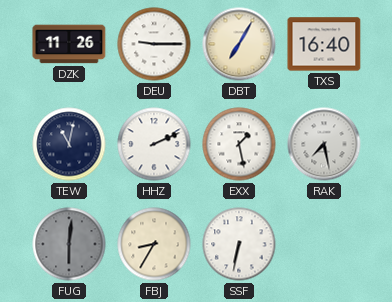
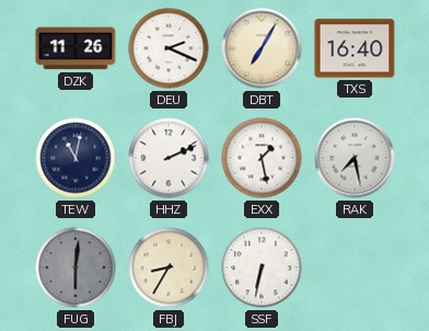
DEU: 9:15 -> 2:19 (169, 48)
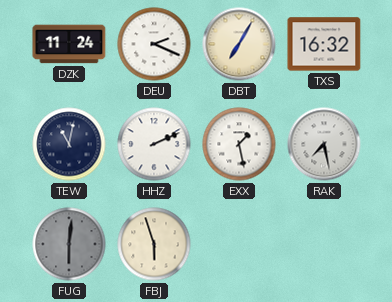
DZK: 11:26 -> 11:24 (69, 44)
TXS: 16:40 -> 16:32 (324, 44)
FBJ: 8:35 -> 5:57 (154, 244)
SSF: 6:32 -> none (262, 267)
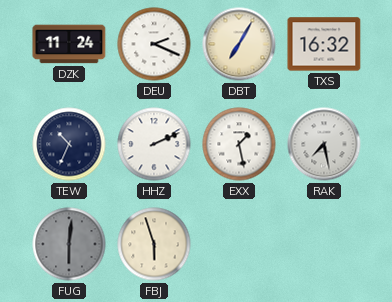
TEW: 11:02 -> 10:34 (69, 144)
